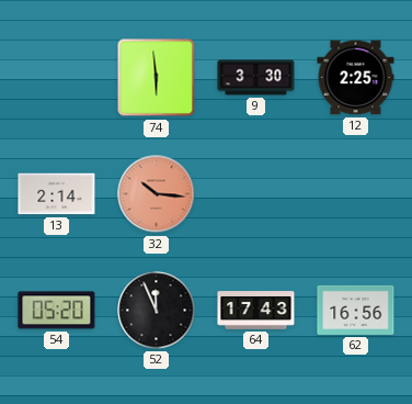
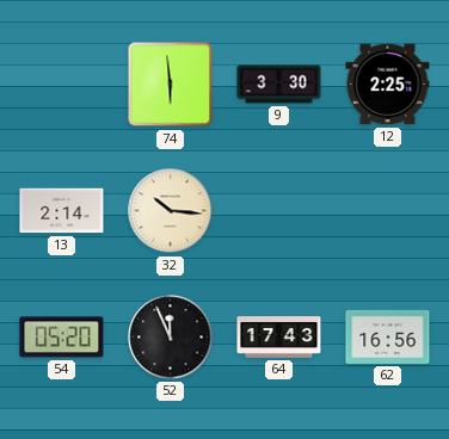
32 dial: salmon -> cream (171, 211)
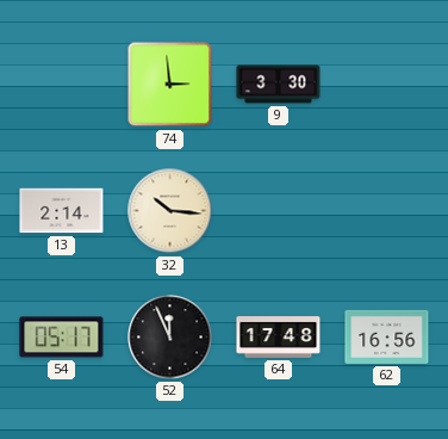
74: 5:59 -> 2:59 (170, 85)
12: 2:25 -> none (388, 85)
54: 05:20 -> 05:17 (62, 338)
64: 17:43 -> 17:48 (279, 338)
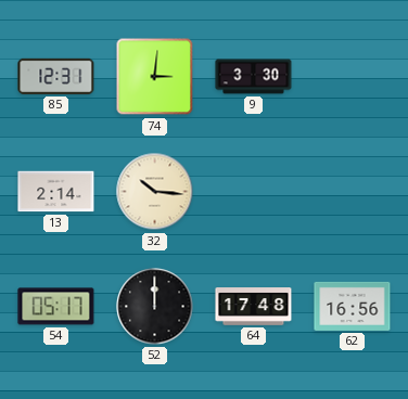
85: none -> 12:31 (56, 76)
74: 2:59 -> 3:01 (155, 77)
52: 11:56 -> 12:00 (155, 307)
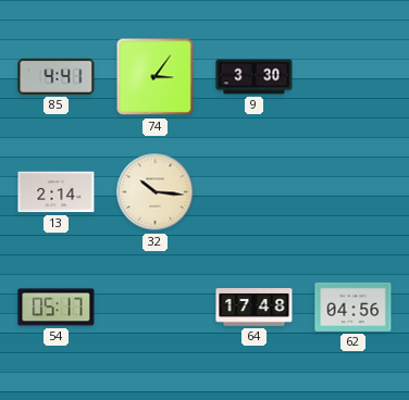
85: 12:31 -> 4:41 (57, 76)
74: 3:01 -> 3:06 (156, 77)
52: 12:00 -> none (155, 307)
62: 16:56 -> 04:56 (354, 307)
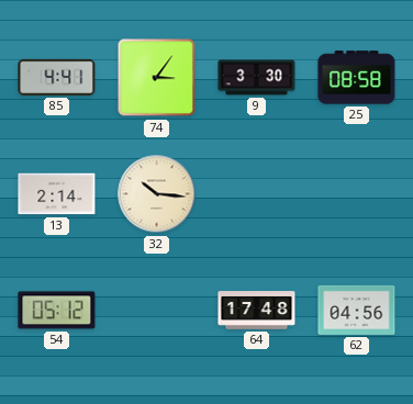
25: none -> 08:58 (357, 78)
54: 05:17 -> 05:12 (57, 311)
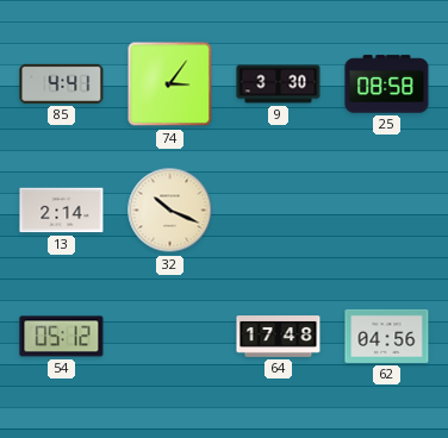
32: 10:16 -> 10:19 (170, 211)
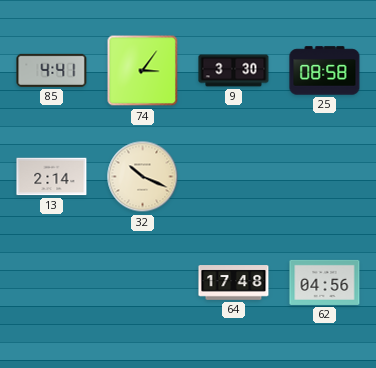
54: 05:12 -> none (62, 337)
